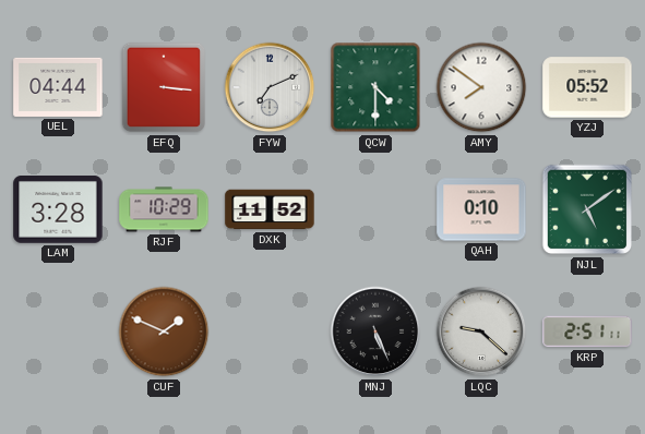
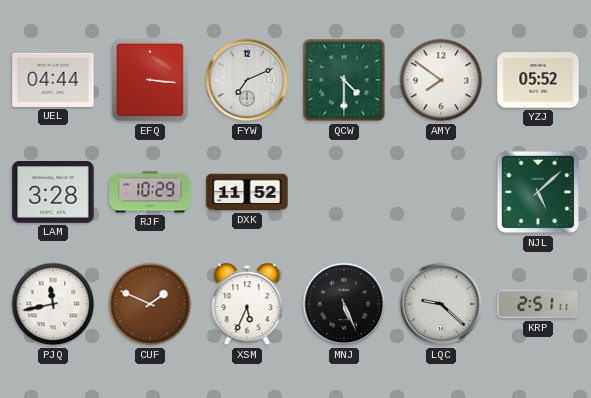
QAH: 0:10 -> none (481, 209)
NJL: 5:09 -> 5:08 (538, 192)
PJQ: none -> 11:43 (53, 304)
XSM: none -> 5:34 (247, 304)
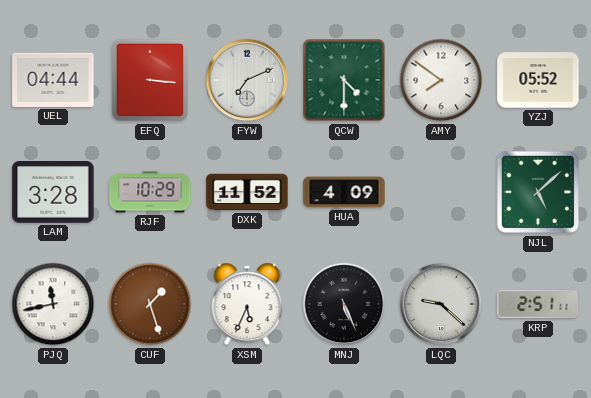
HUA: none -> 4:09 (344, 192)
CUF: 1:49 -> 1:27 (150, 304)
